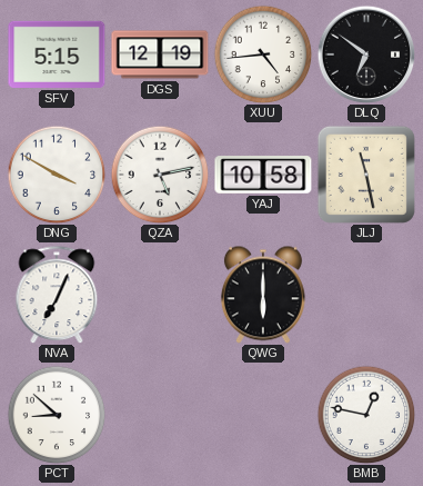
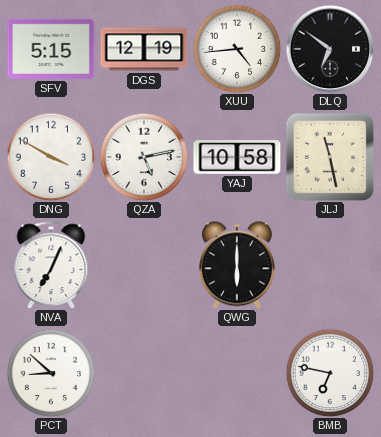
BMB: 12:47 -> 6:47 (330, 373)
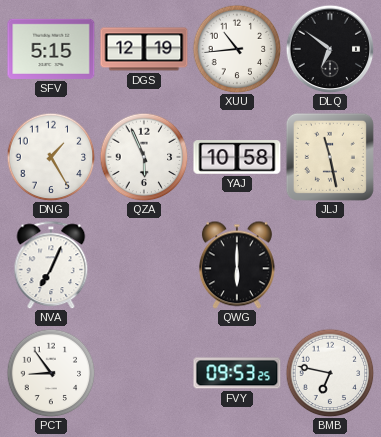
XUU: 4:44 -> 10:44 (237, 49)
DNG: 3:50 -> 1:25 (51, 157)
QZA: 5:13 -> 5:56 (144, 157)
PCT: 8:52 -> 8:54 (51, 373)
FVY: none -> 09:53 (237, 373)
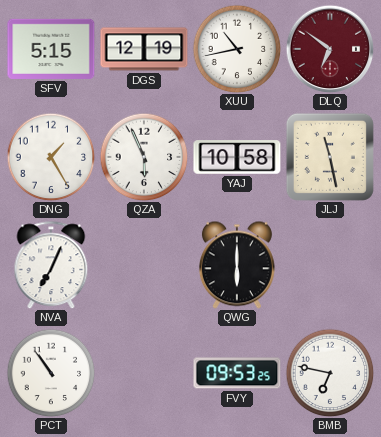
XUU: 10:44 -> 10:43 (237, 49)
DLQ dial: black -> burgundy (330, 49)
PCT: 8:54 -> 10:54 (51, 373)
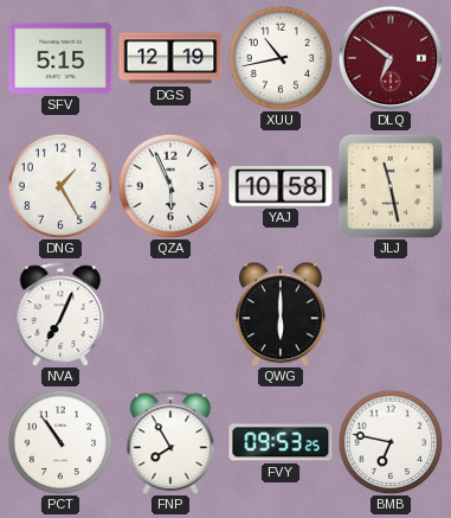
FNP: none -> 7:55 (170, 442)
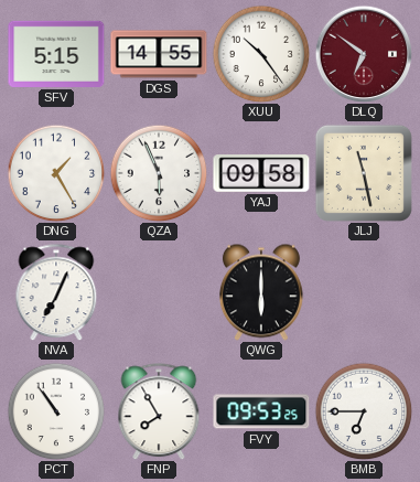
DGS: 12:19 -> 14:55 (159, 54)
XUU: 10:43 -> 10:24 (261, 54)
YAJ: 10:58 -> 09:58 (261, 173)
BMB: 6:47 -> 6:45 (364, 411)
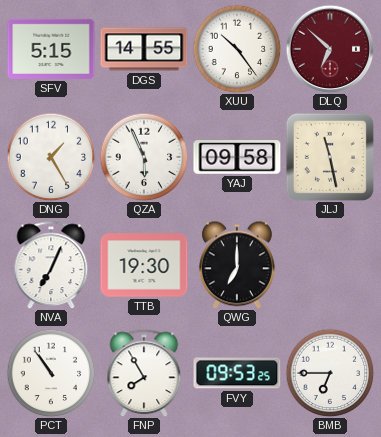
DLQ: 6:51 -> 6:52 (330, 49)
TTB: none -> 19:30 (144, 265)
QWG: 6:00 -> 7:00 (237, 265)
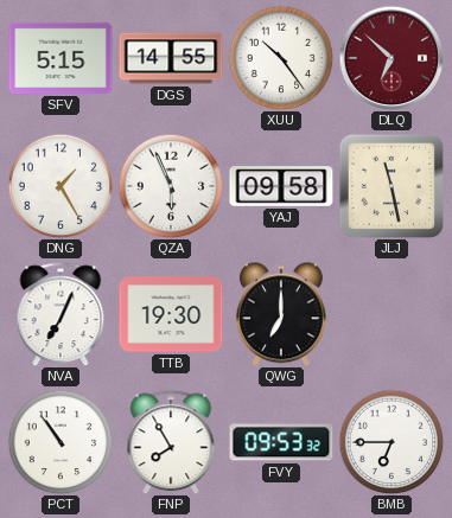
FVY: 09:53:25 -> 09:53:32 (281, 442)
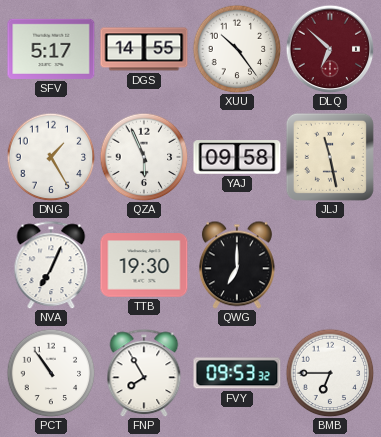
SFV: 5:15 -> 5:17 (51, 49)
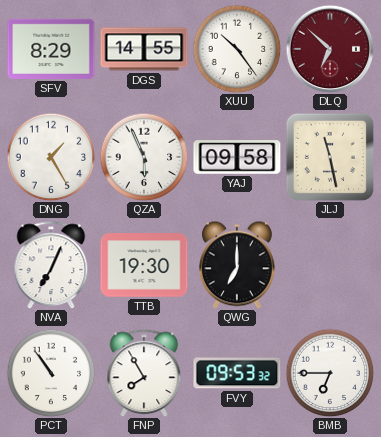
SFV: 5:17 -> 8:29 (51, 49)
